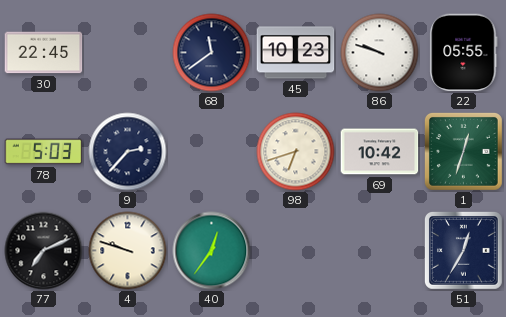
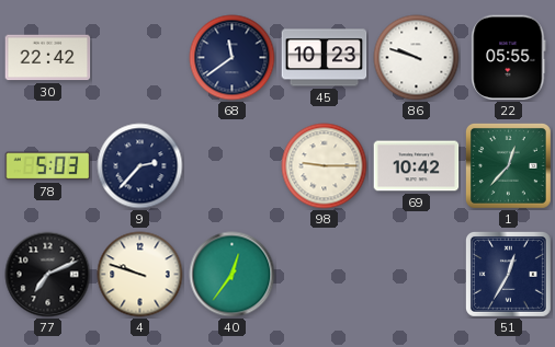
30: 22:45 -> 22:42 (48, 58)
98: 6:42 -> 9:15 (325, 166)
1: 12:33 -> 12:37 (508, 165)
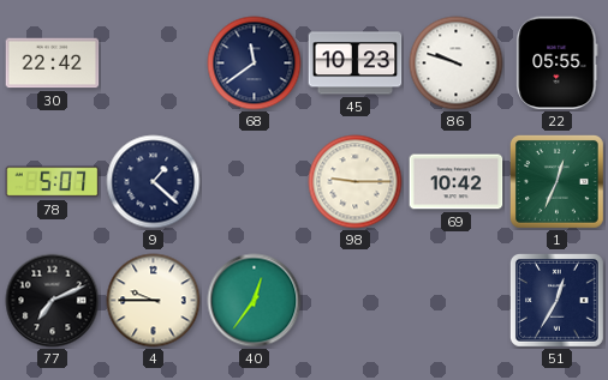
78: 5:03 -> 5:07 (53, 182)
9: 2:37 -> 1:22 (154, 182)
1: 12:37 -> 12:34 (556, 181)
4: 9:48 -> 9:45 (154, 301)
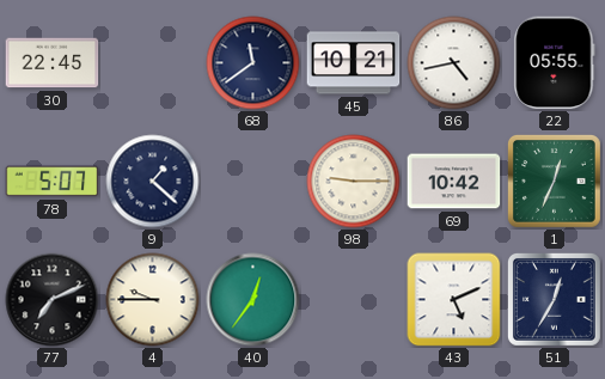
30: 22:42 -> 22:45 (53, 63)
45: 10:23 -> 10:21 (354, 63)
86: 9:48 -> 4:43 (454, 63)
43: none -> 5:11 (454, 300)
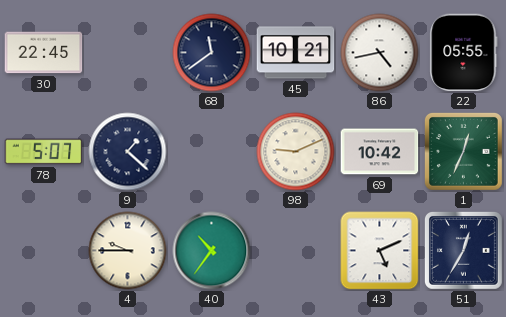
98: 9:15 -> 9:11 (296, 152)
77: 7:11 -> none (53, 300)
40: 12:36 -> 10:36 (212, 251)
